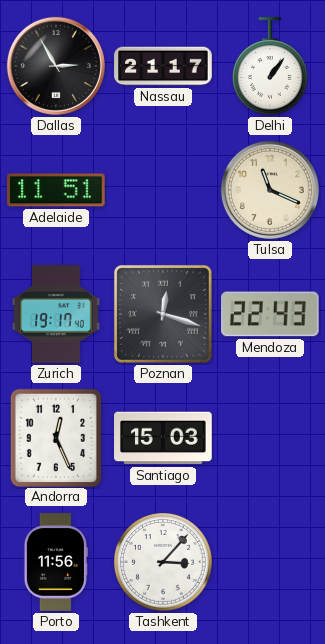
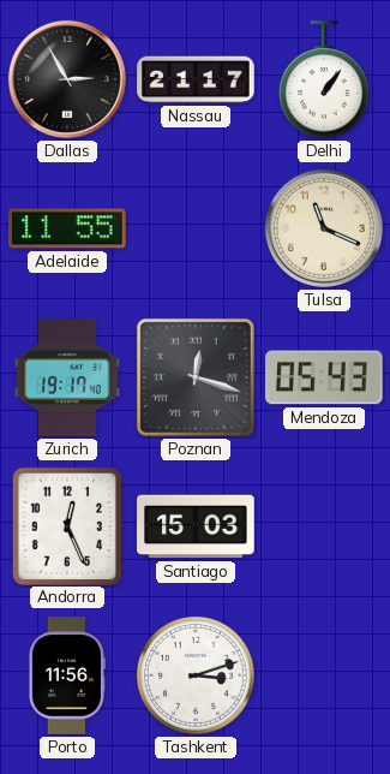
Adelaide: 11:51 -> 11:55 (68, 228)
Mendoza: 22:43 -> 05:43 (325, 377)
Tashkent: 3:07 -> 3:12 (197, 677)
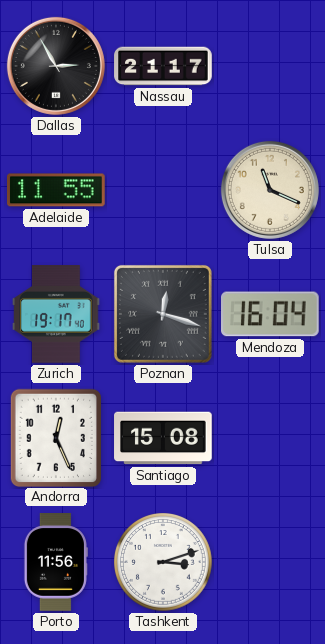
Delhi: 1:06 -> none (324, 79)
Mendoza: 05:43 -> 16:04 (271, 314)
Santiago: 15:03 -> 15:08 (163, 438)
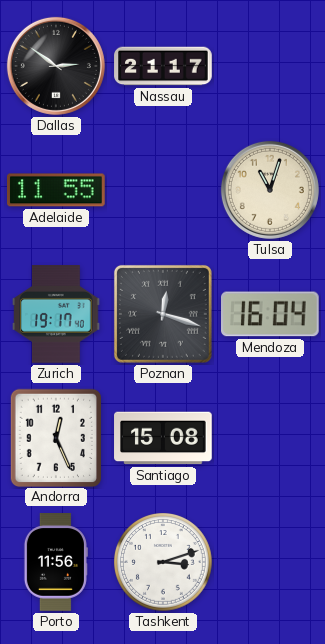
Dallas: 2:55 -> 2:51 (56, 66)
Tulsa: 11:19 -> 11:03 (270, 190)
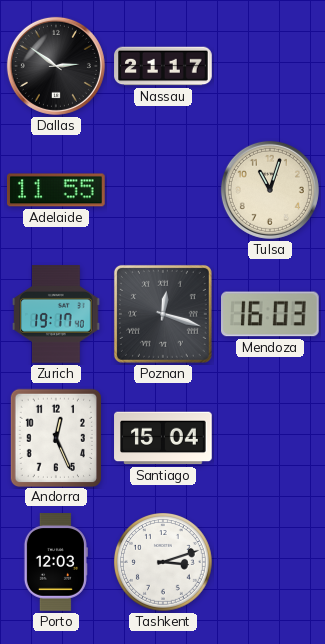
Mendoza: 16:04 -> 16:03 (271, 314)
Santiago: 15:08 -> 15:04 (163, 438)
Porto: 11:56 -> 12:03 (56, 562)
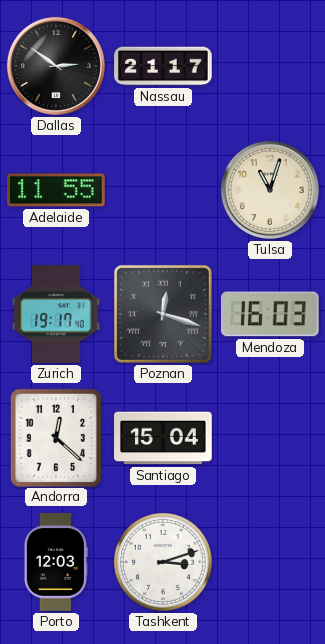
Andorra: 12:26 -> 12:22 (55, 437)
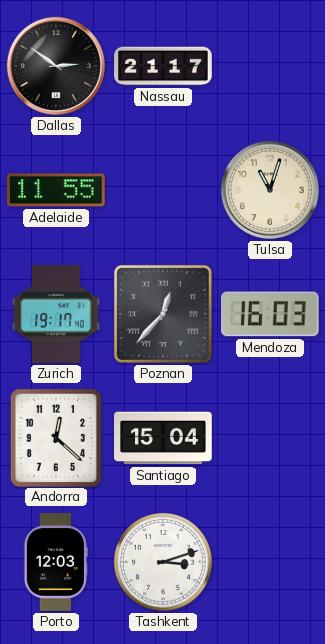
Poznan: 12:18 -> 12:37 (163, 314)
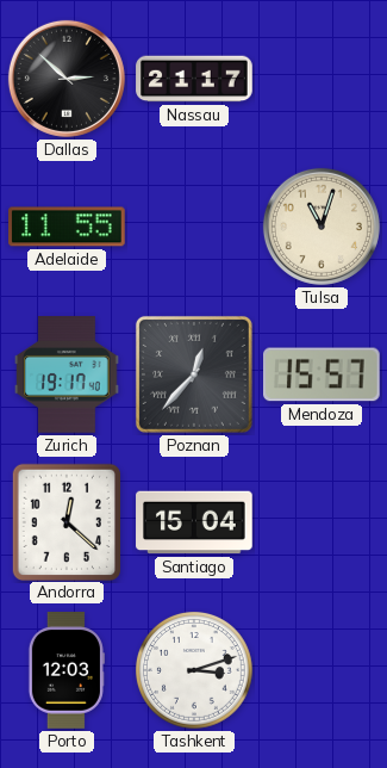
Dallas: 2:51 -> 2:52 (67, 79)
Mendoza: 16:03 -> 15:57 (323, 374)
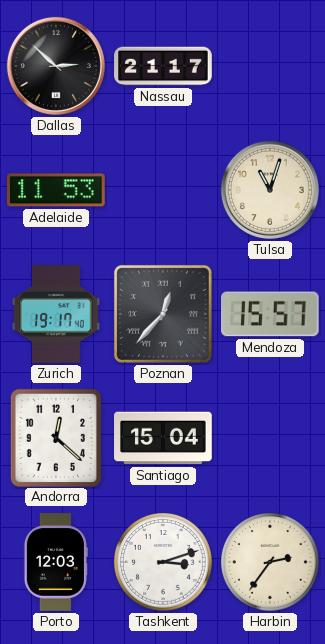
Adelaide: 11:55 -> 11:53 (57, 190)
Harbin: none -> 2:36 (271, 563)
